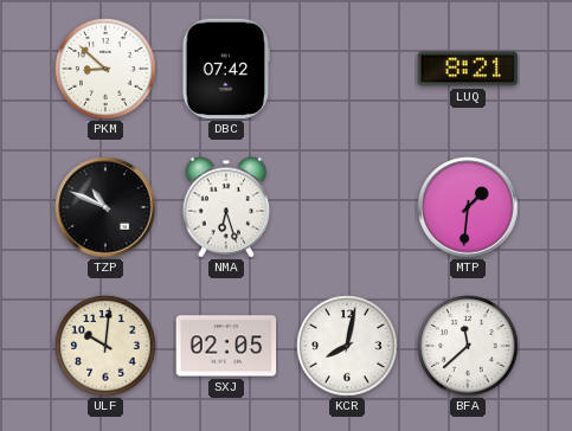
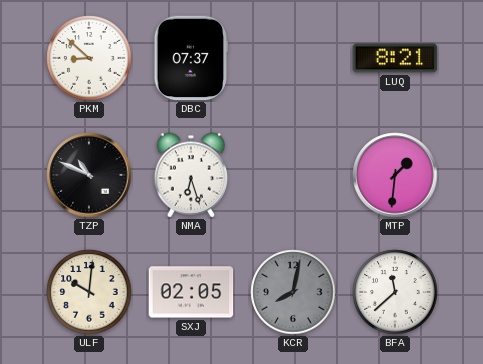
DBC: 07:42 -> 07:37 (191, 58)
KCR dial: white -> grey (293, 292)
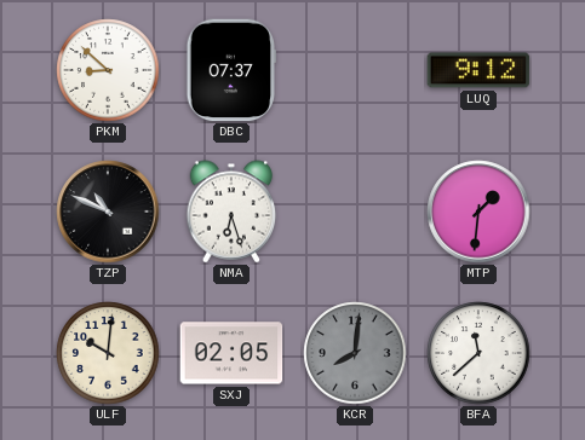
LUQ: 8:21 -> 9:12 (478, 70)
KCR: 8:02 -> 8:01 (355, 353)
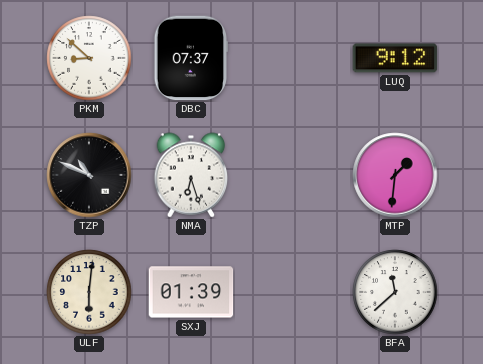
ULF: 10:01 -> 6:01 (89, 292)
SXJ: 02:05 -> 01:39 (191, 292)
KCR: 8:01 -> none (355, 353)
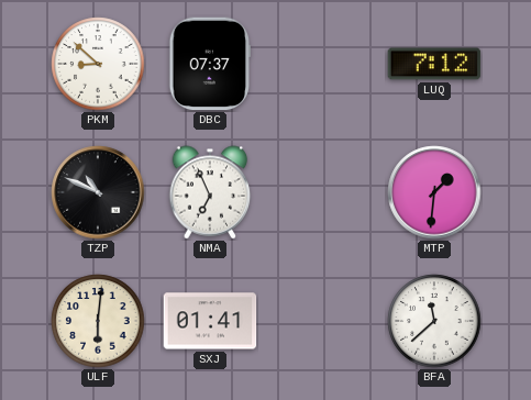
LUQ: 9:12 -> 7:12 (434, 64)
NMA: 6:27 -> 6:56 (210, 192)
SXJ: 01:39 -> 01:41 (210, 321)
